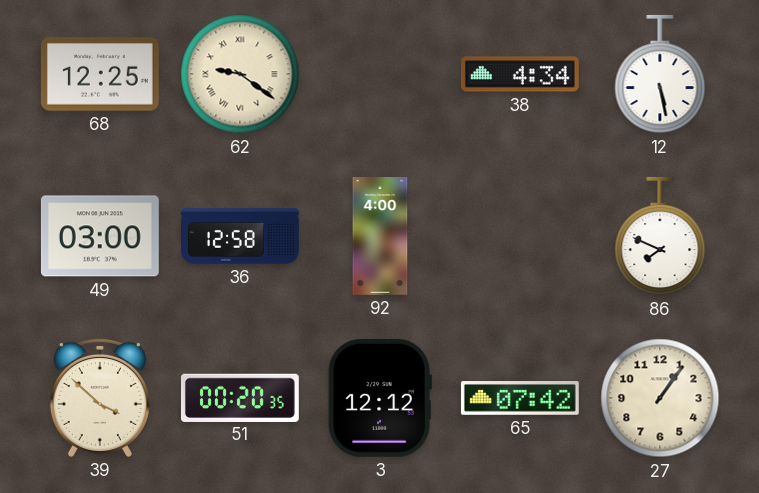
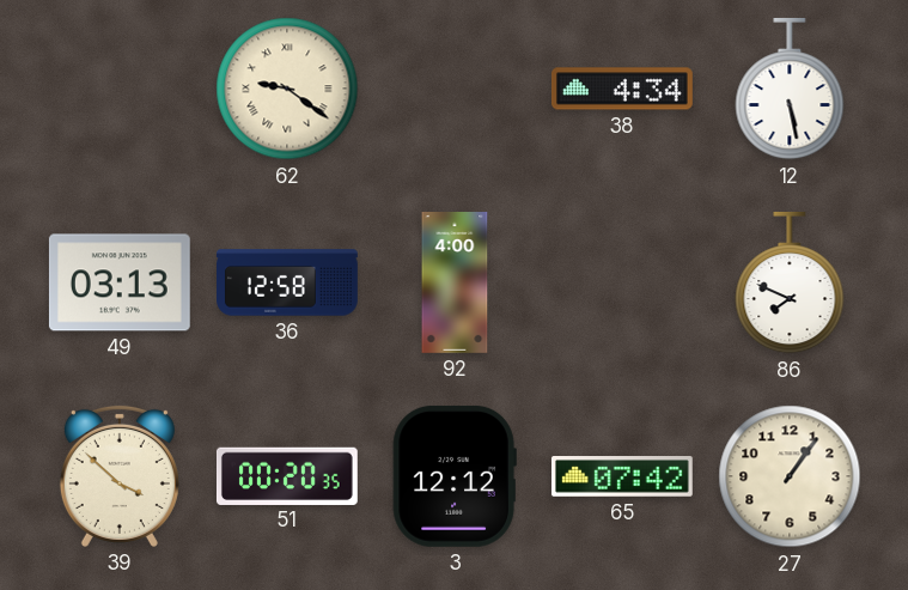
68: 12:25 -> none (100, 75)
49: 03:00 -> 03:13 (120, 282)
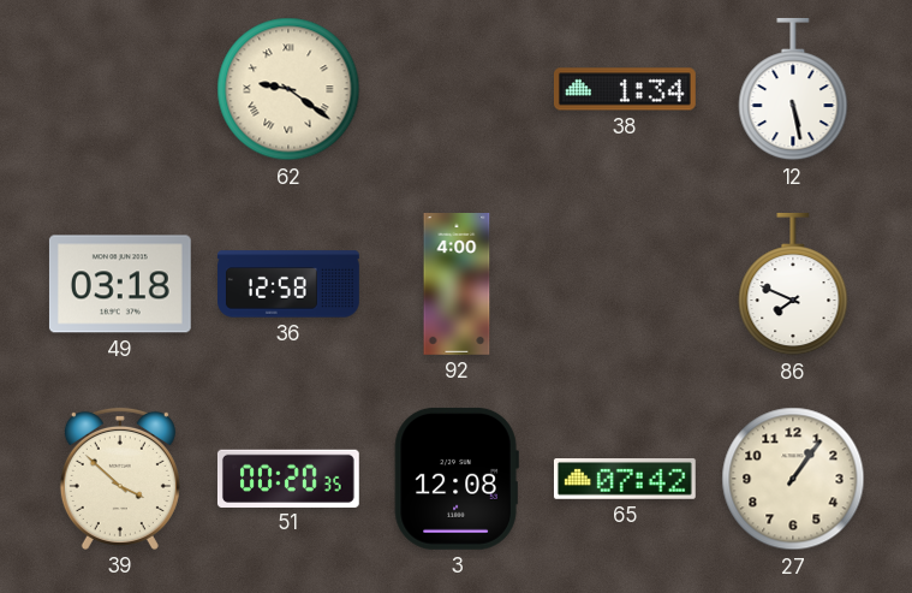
38: 4:34 -> 1:34 (625, 89)
49: 03:13 -> 03:18 (120, 284)
3: 12:12 -> 12:08 (457, 479)
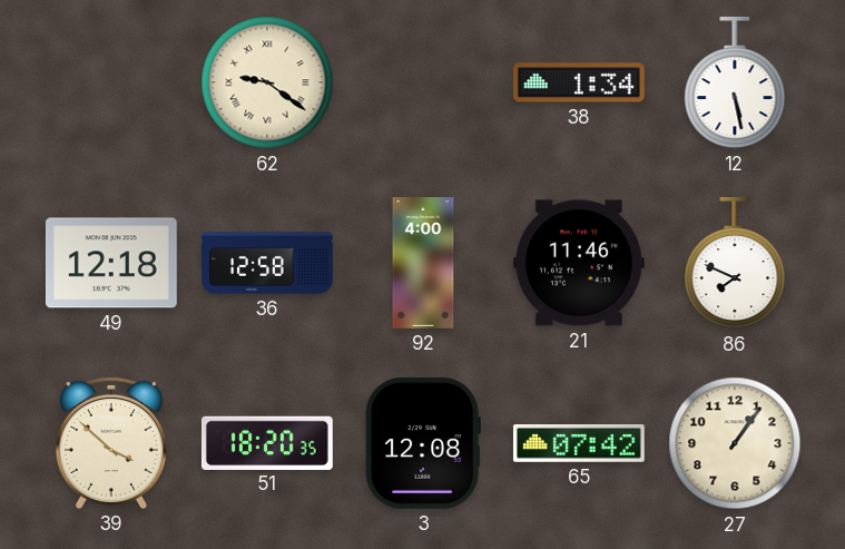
49: 03:18 -> 12:18 (111, 263)
21: none -> 11:46 (579, 263)
51: 00:20 -> 18:20 (267, 442)
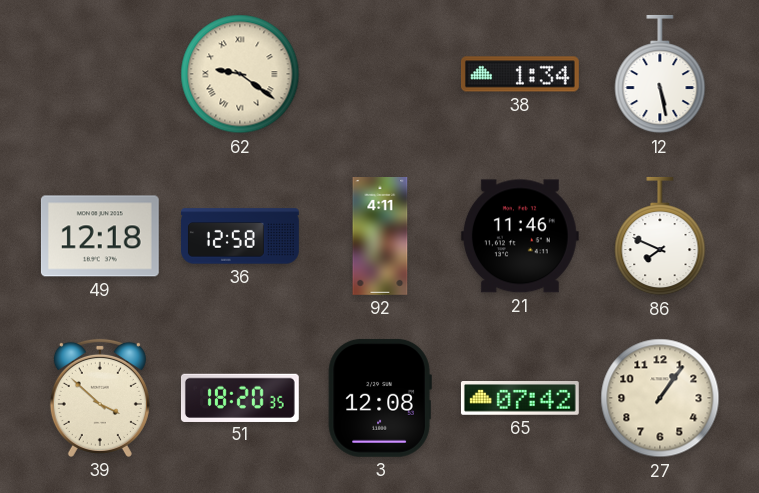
92: 4:00 -> 4:11 (380, 237)
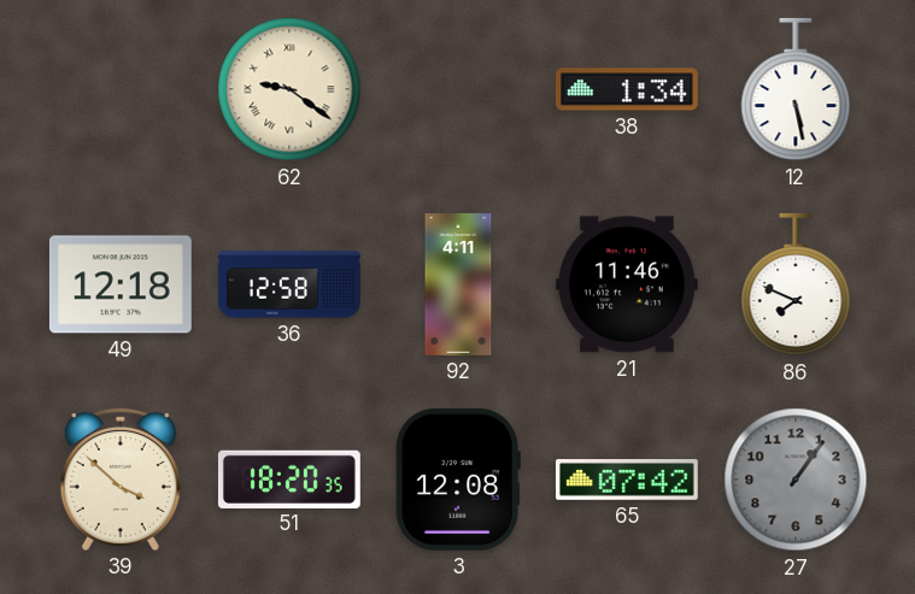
27 dial: cream -> grey (796, 480)
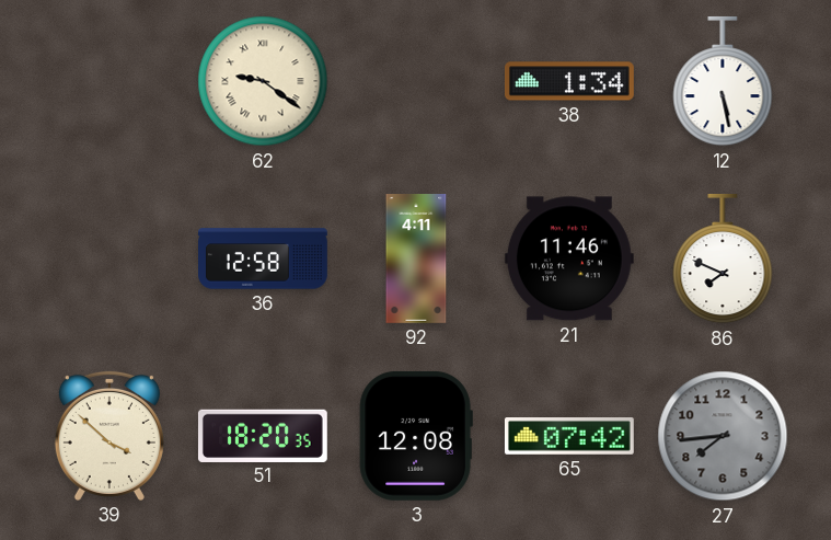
49: 12:18 -> none (121, 284)
27: 1:06 -> 7:44 (723, 436)
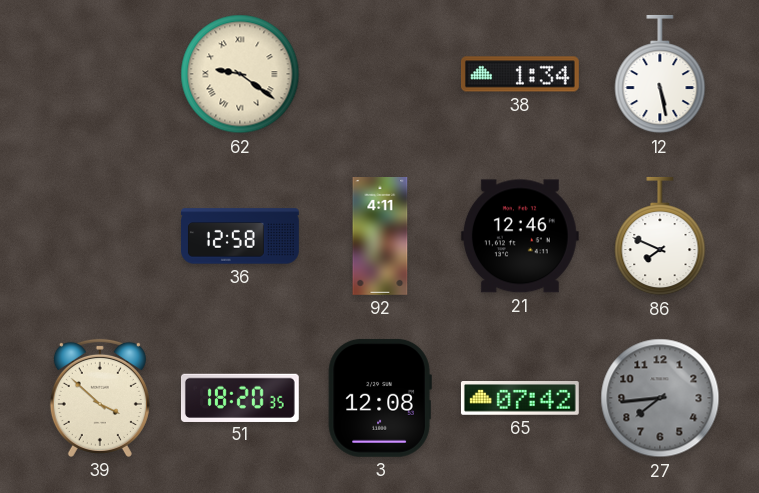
21: 11:46 -> 12:46 (520, 236)
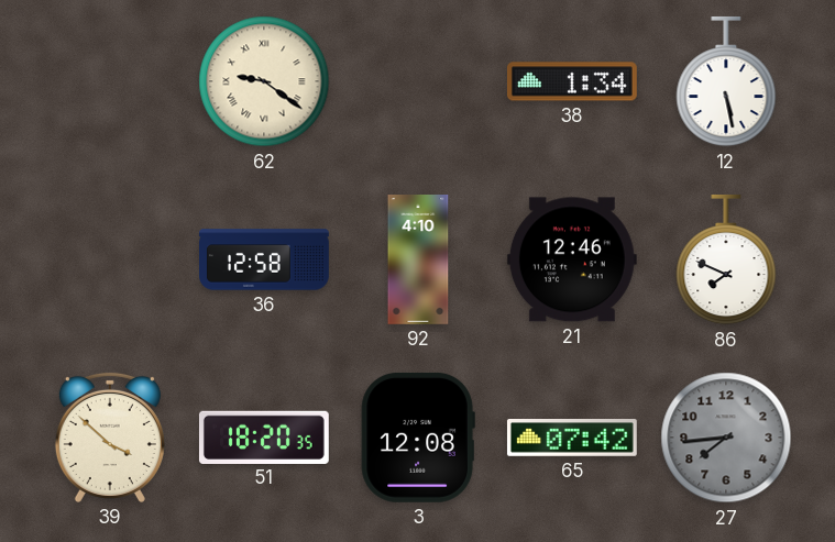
92: 4:11 -> 4:10 (418, 261)
